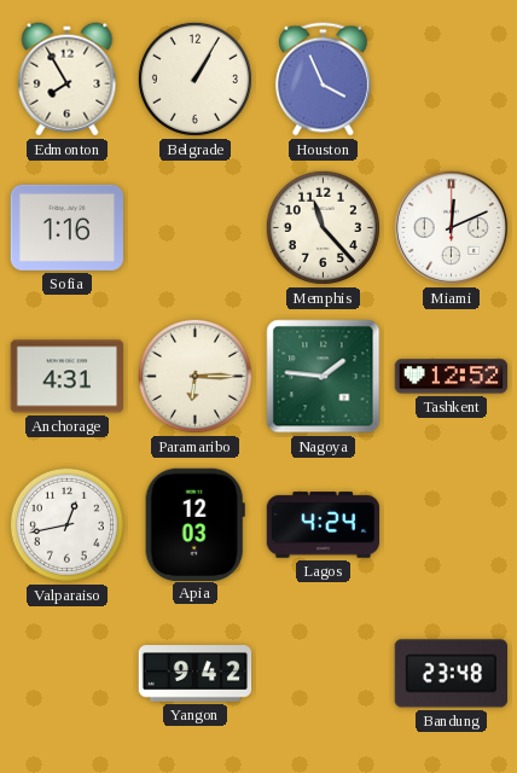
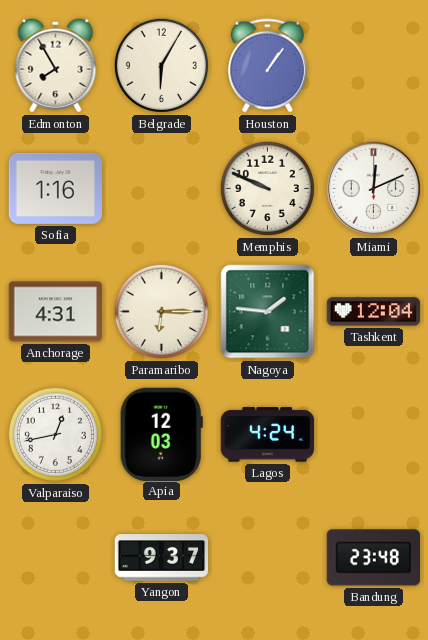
Belgrade: 1:05 -> 6:05 (161, 65)
Houston: 3:56 -> 1:06 (267, 66)
Memphis: 11:23 -> 9:49 (267, 188)
Tashkent: 12:52 -> 12:04 (374, 312)
Yangon: 9:42 -> 9:37 (162, 558)
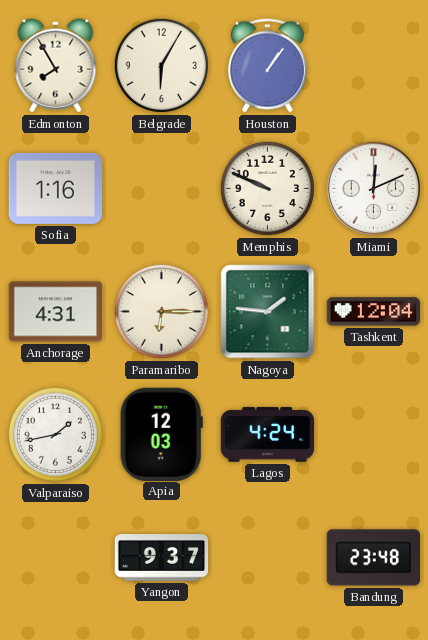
Valparaiso: 12:43 -> 1:43 (55, 434)
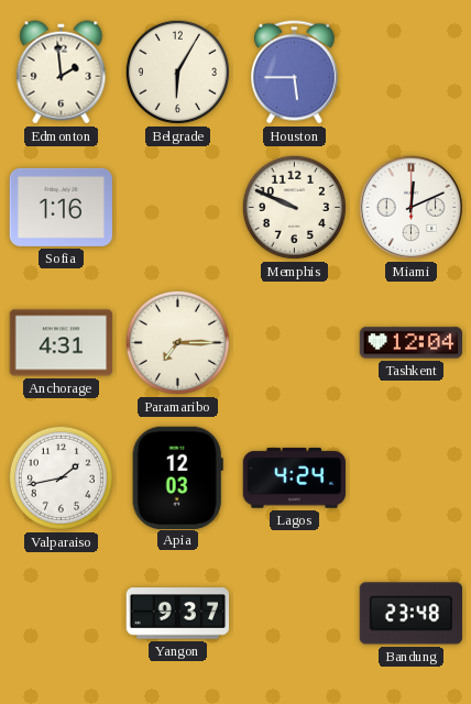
Edmonton: 7:55 -> 1:59 (62, 73)
Houston: 1:06 -> 5:45 (294, 73)
Paramaribo: 6:15 -> 7:15 (177, 342)
Nagoya: 1:46 -> none (268, 312)
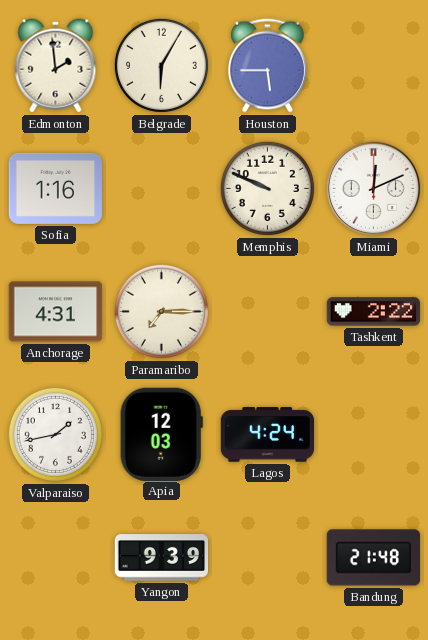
Tashkent: 12:04 -> 2:22 (374, 312)
Yangon: 9:37 -> 9:39 (162, 558)
Bandung: 23:48 -> 21:48 (373, 558)
